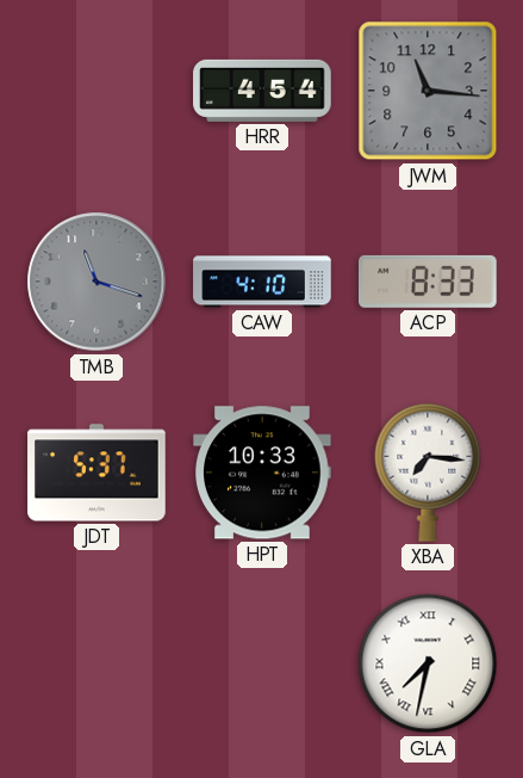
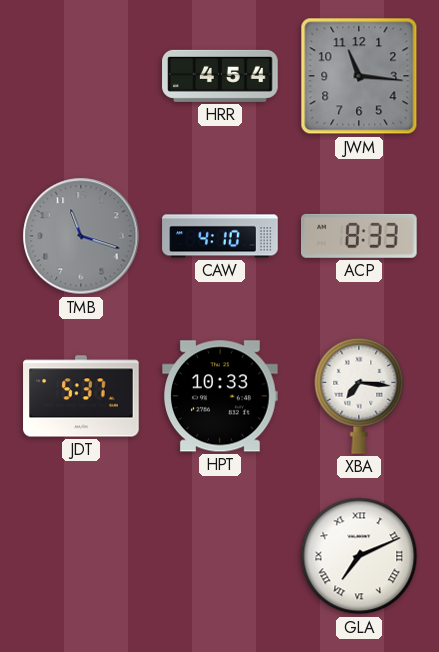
GLA: 7:32 -> 7:11 (359, 556)
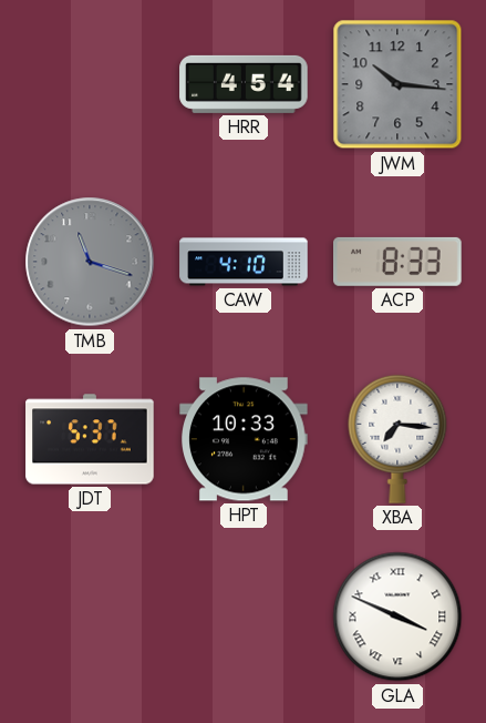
JWM: 11:16 -> 10:16 (397, 84)
GLA: 7:11 -> 3:49 (397, 617)
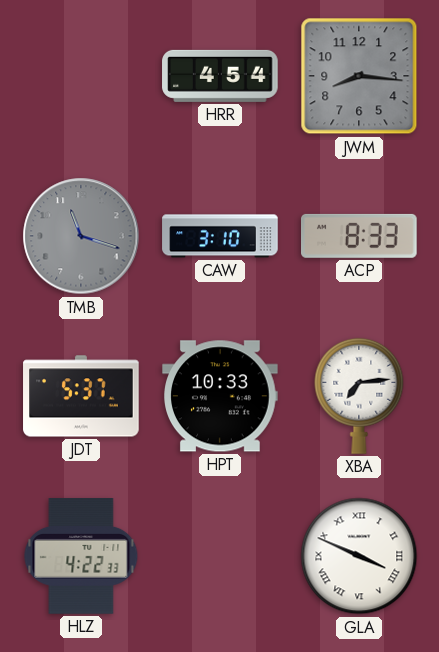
JWM: 10:16 -> 8:16 (359, 76)
CAW: 4:10 -> 3:10 (220, 236)
XBA: 7:16 -> 7:14 (359, 396)
HLZ: none -> 4:22 (81, 556)
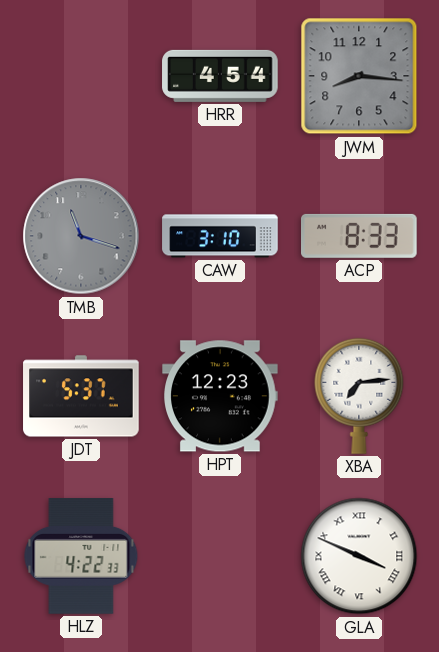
HPT: 10:33 -> 12:23 (220, 396)
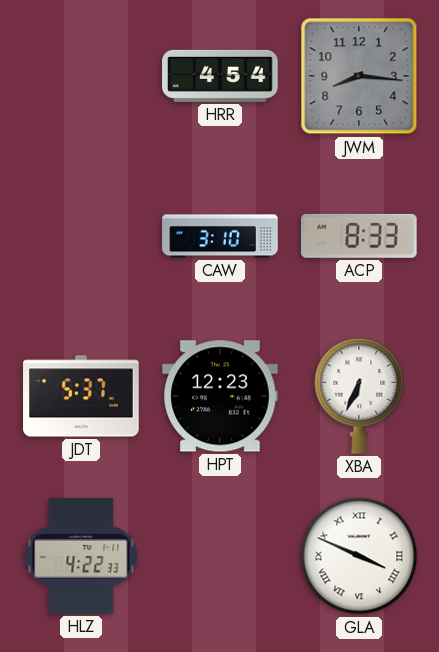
TMB: 11:18 -> none (81, 236)
XBA: 7:14 -> 6:34 (359, 396)
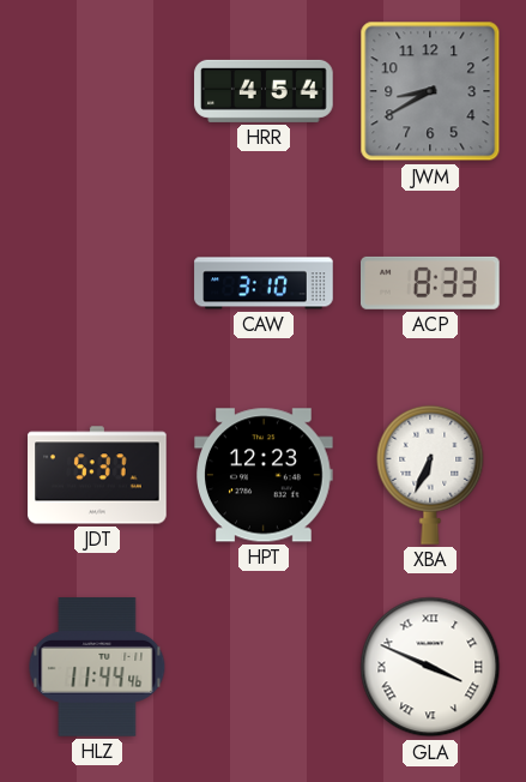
JWM: 8:16 -> 8:40 (430, 91)
HLZ: 4:22 -> 11:44 (97, 667)
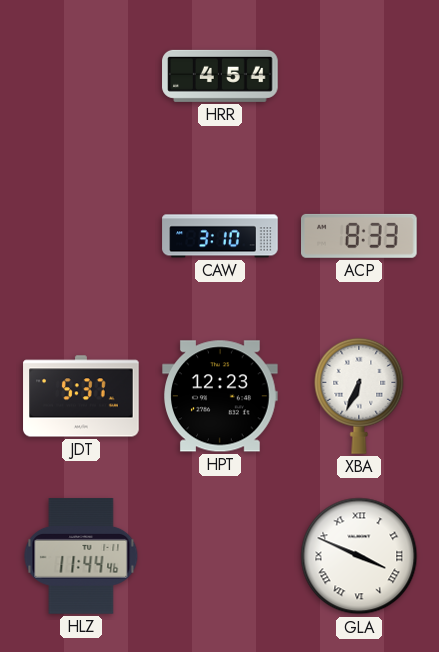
JWM: 8:40 -> none (430, 91)
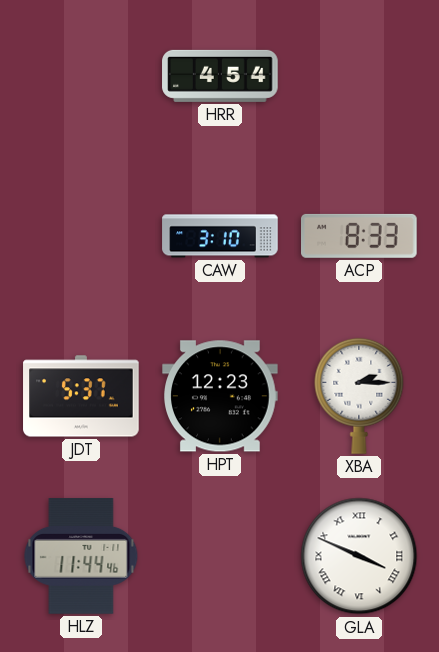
XBA: 6:34 -> 2:15 (359, 396)
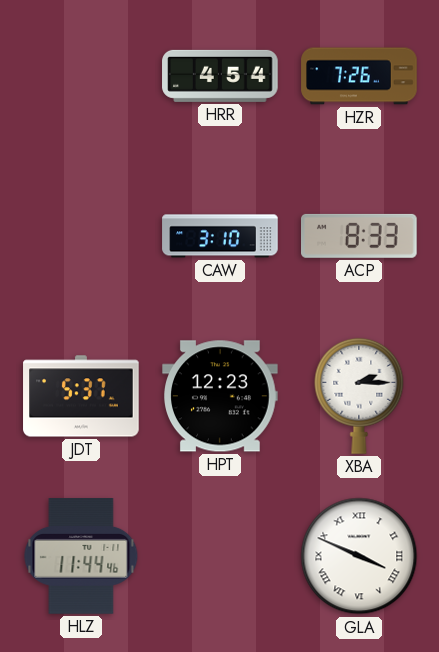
HZR: none -> 7:26 (359, 76)
